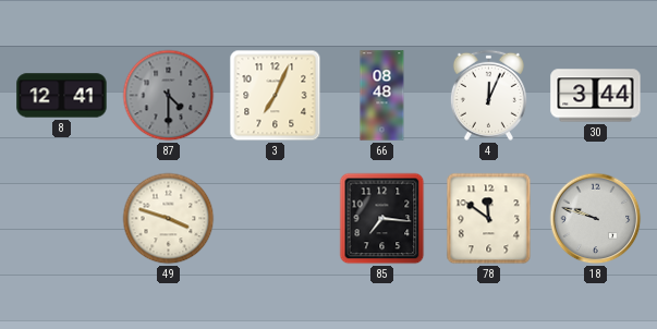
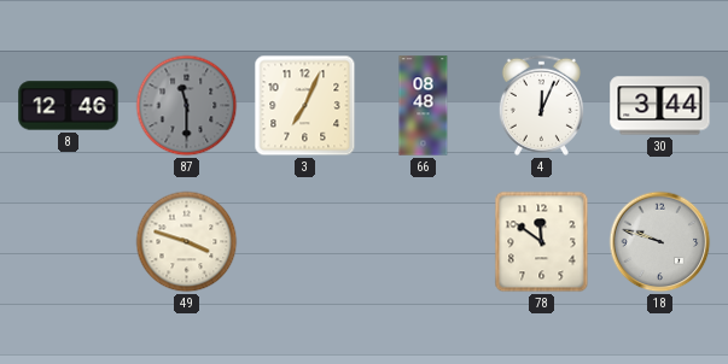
8: 12:41 -> 12:46 (69, 106)
87: 4:30 -> 11:30 (187, 106)
85: 7:16 -> none (382, 219)
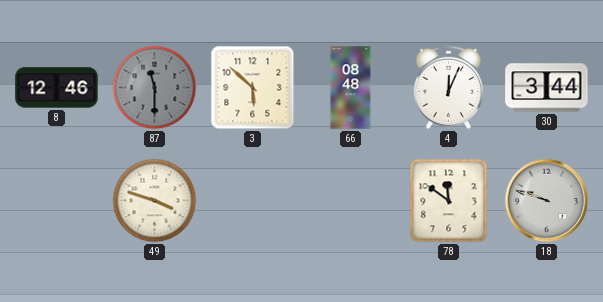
3: 7:04 -> 5:52 (253, 88)
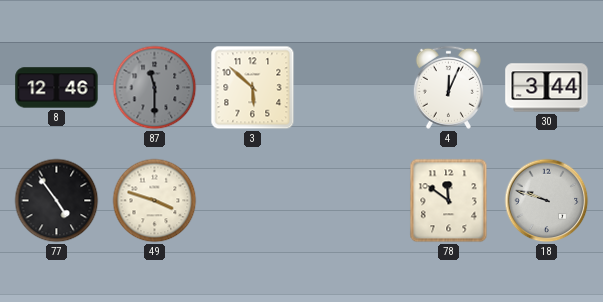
66: 08:48 -> none (351, 88)
77: none -> 4:54 (57, 201)
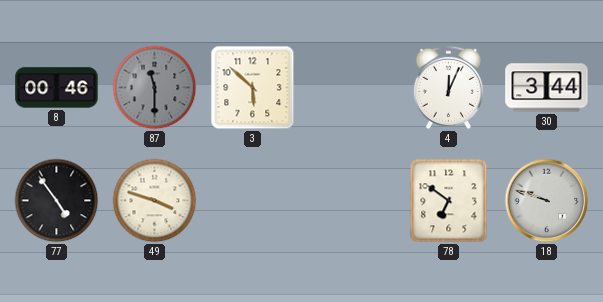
8: 12:46 -> 00:46 (57, 88)
78: 11:51 -> 6:51 (449, 201)
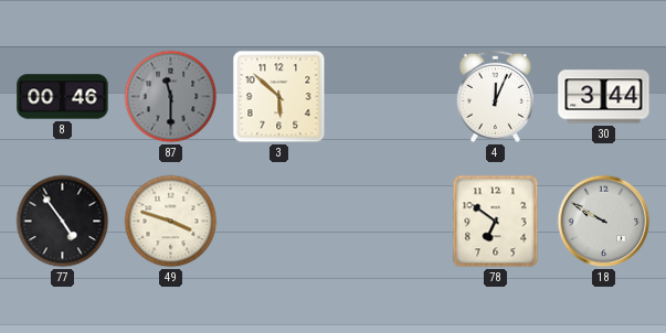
18: 9:48 -> 9:50 (604, 222)
